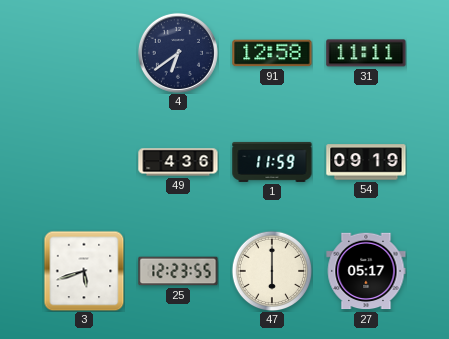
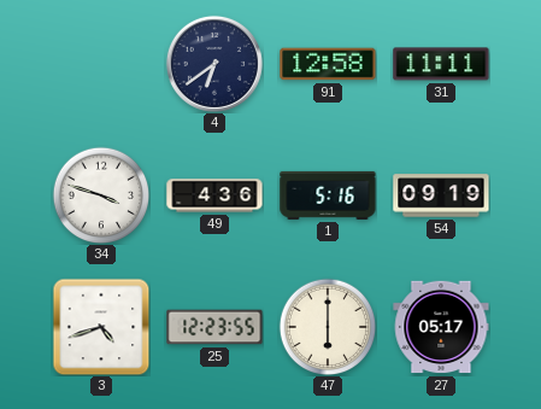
34: none -> 3:48 (101, 195)
1: 11:59 -> 5:16 (328, 195)
3: 5:42 -> 4:42 (101, 327)
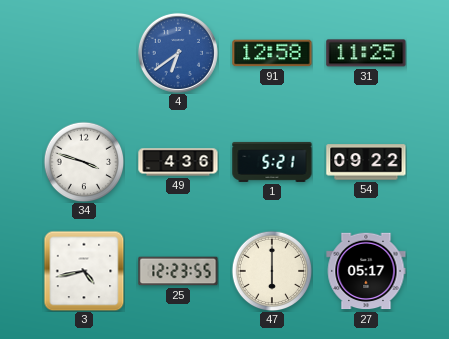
4 dial: navy -> blue (178, 53)
31: 11:11 -> 11:25 (366, 53)
1: 5:16 -> 5:21 (272, 162)
54: 09:19 -> 09:22 (366, 162)
3: 4:42 -> 4:43 (84, 271)
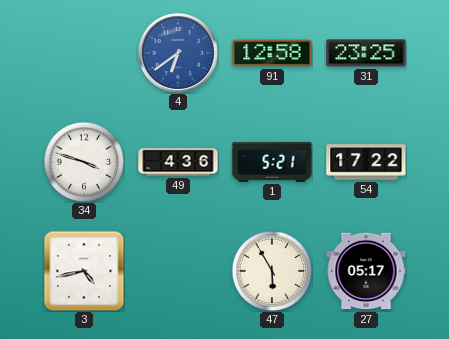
31: 11:25 -> 23:25 (366, 53)
54: 09:22 -> 17:22 (366, 162)
25: 12:23 -> none (178, 271)
47: 6:00 -> 5:55 (272, 271)
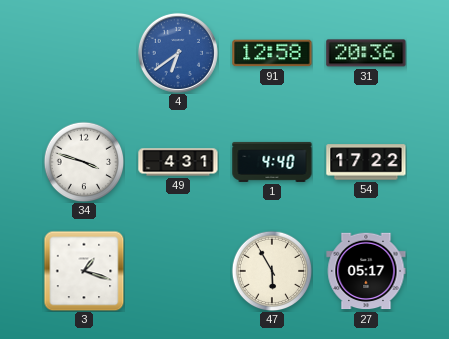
31: 23:25 -> 20:36 (366, 53)
49: 4:36 -> 4:31 (178, 162)
1: 5:21 -> 4:40 (272, 162)
3: 4:43 -> 1:18 (84, 271)
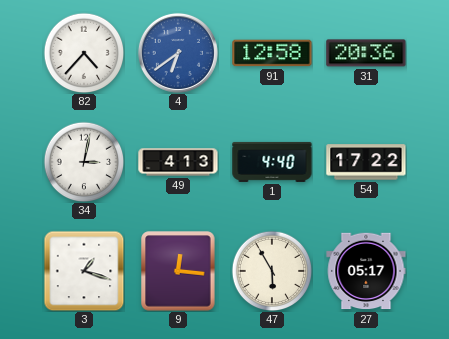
82: none -> 4:37 (84, 53)
34: 3:48 -> 3:02 (84, 162)
49: 4:31 -> 4:13 (178, 162)
9: none -> 12:16 (178, 271)
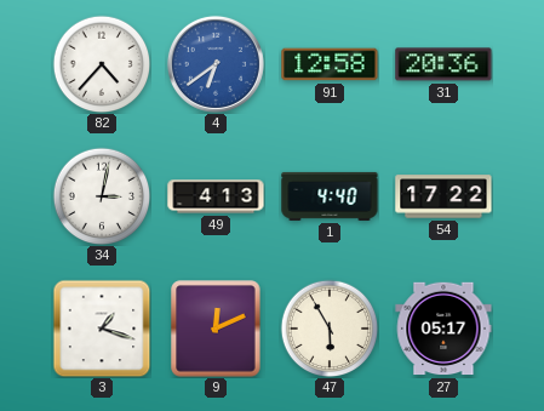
9: 12:16 -> 12:11 (216, 329)
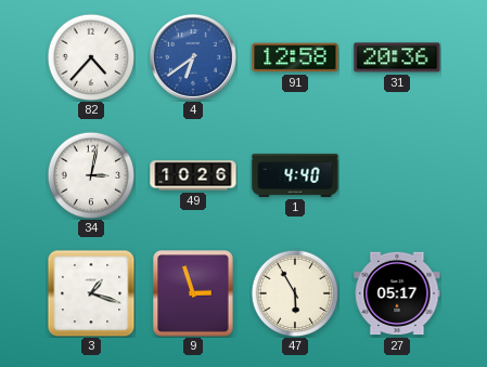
49: 4:13 -> 10:26 (193, 175)
54: 17:22 -> none (443, 196)
9: 12:11 -> 2:57 (193, 293)
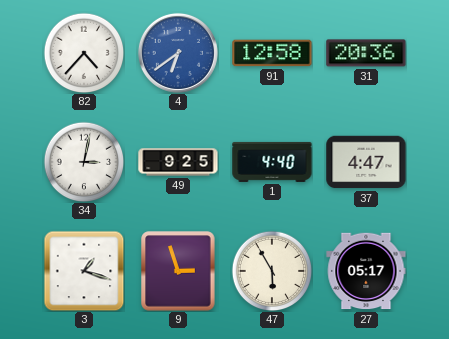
49: 10:26 -> 9:25 (178, 162)
37: none -> 4:47 (366, 162)
